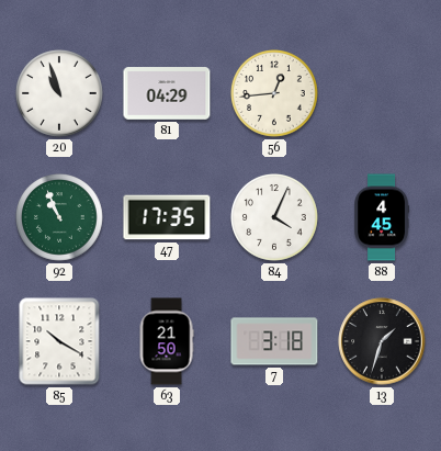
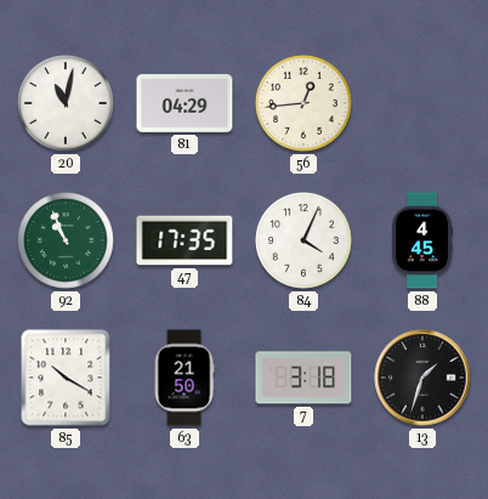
20: 10:57 -> 11:02 (67, 104)
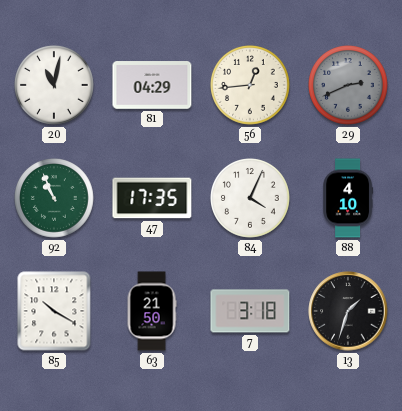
29: none -> 2:41 (349, 86)
88: 4:45 -> 4:10 (348, 198)
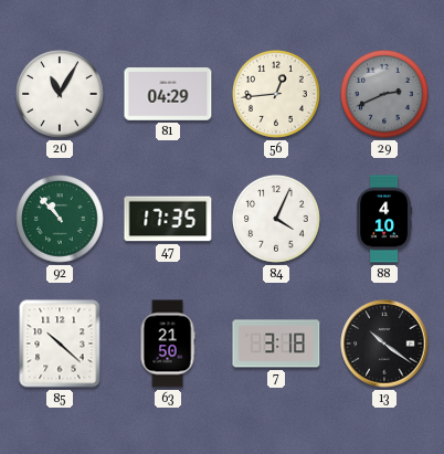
20: 11:02 -> 11:05 (61, 95)
92: 10:56 -> 10:53 (61, 220)
85: 10:20 -> 10:22 (60, 344)
13: 1:33 -> 10:21 (384, 344)
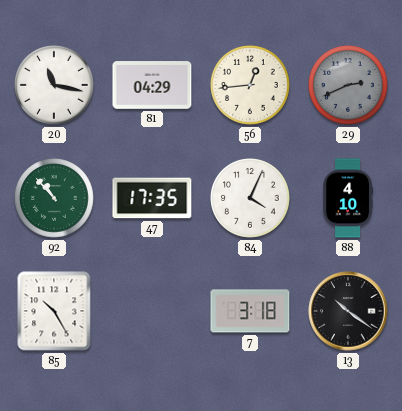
20: 11:05 -> 11:17 (55, 86)
85: 10:22 -> 10:25 (54, 311)
63: 21:50 -> none (168, 344)
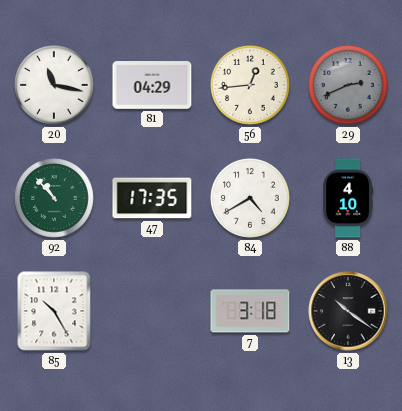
84: 4:04 -> 4:40 (251, 199)
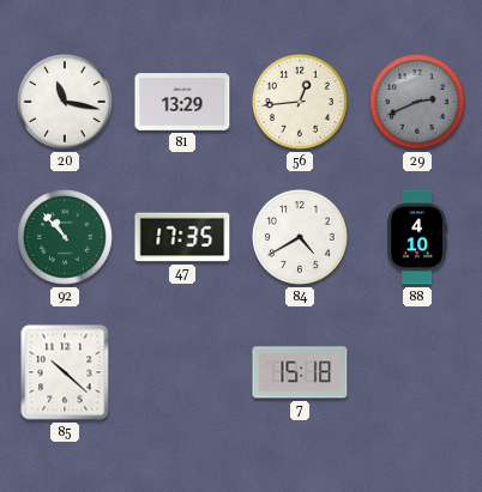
81: 04:29 -> 13:29 (182, 102)
85: 10:25 -> 10:22 (65, 372)
7: 3:18 -> 15:18 (300, 372)
13: 10:21 -> none (348, 311)
